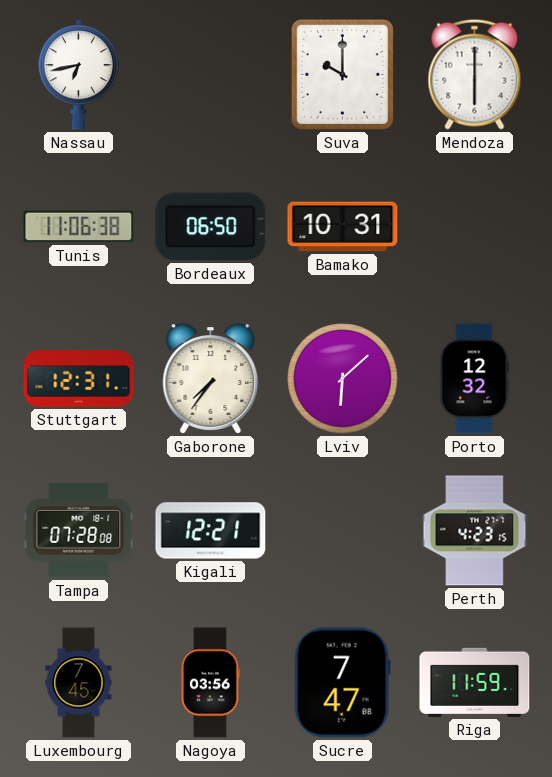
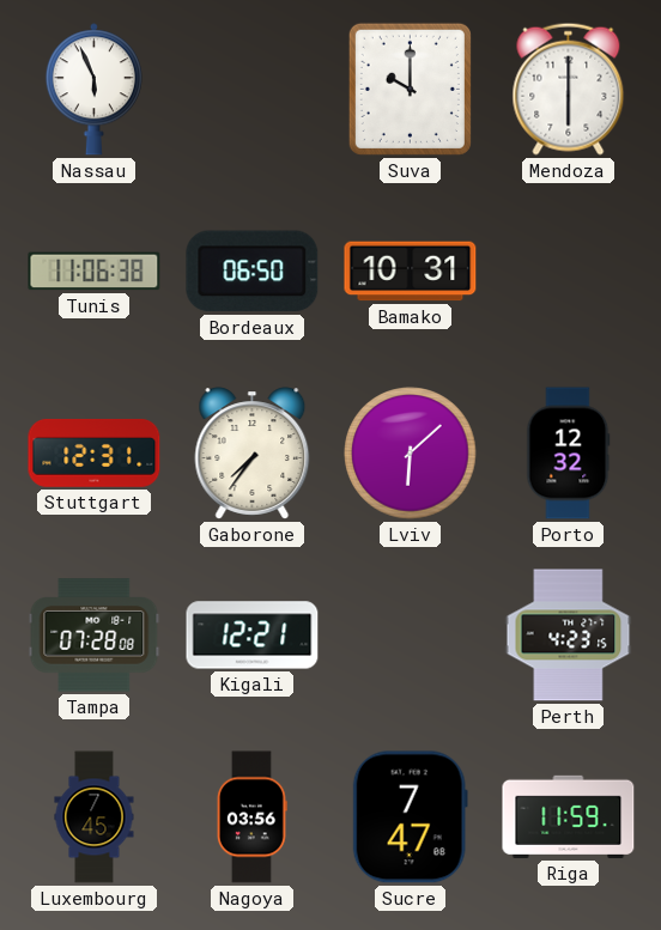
Nassau: 6:43 -> 5:56 (93, 90)
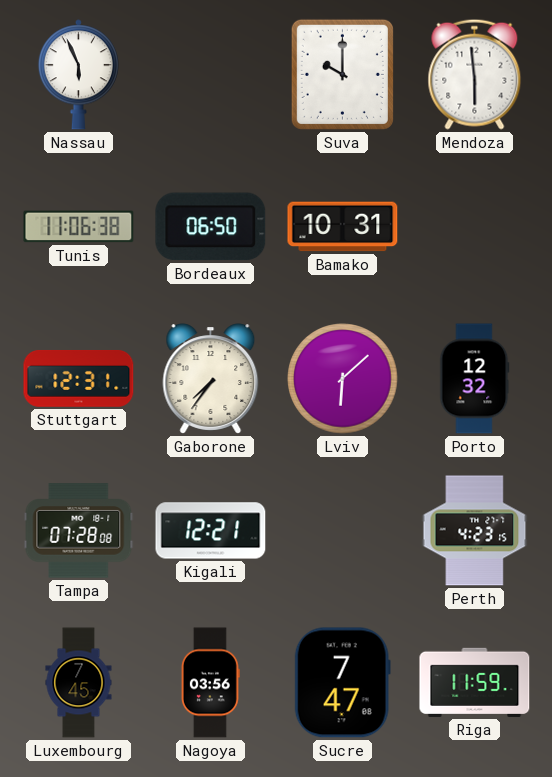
Mendoza: 6:00 -> 5:59 (475, 74)
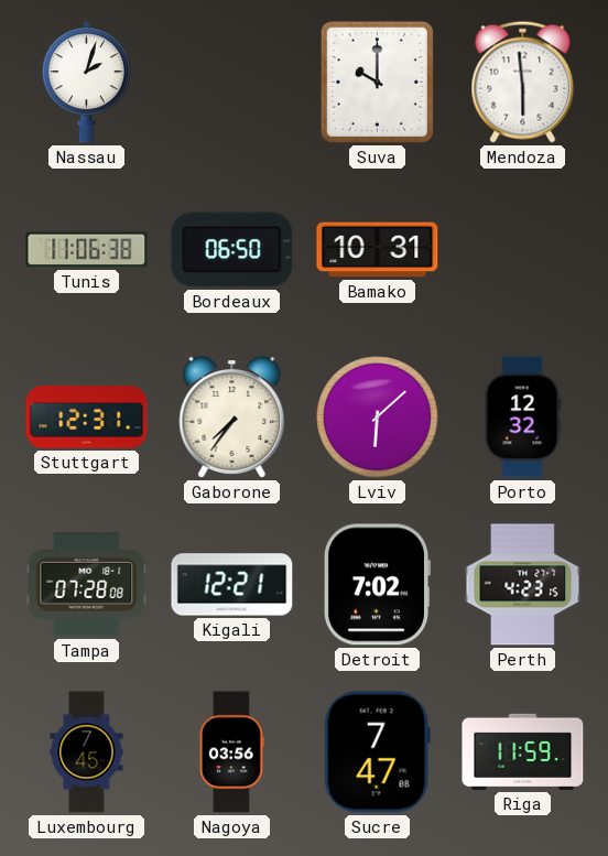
Nassau: 5:56 -> 2:03 (86, 83)
Detroit: none -> 7:02 (377, 585)
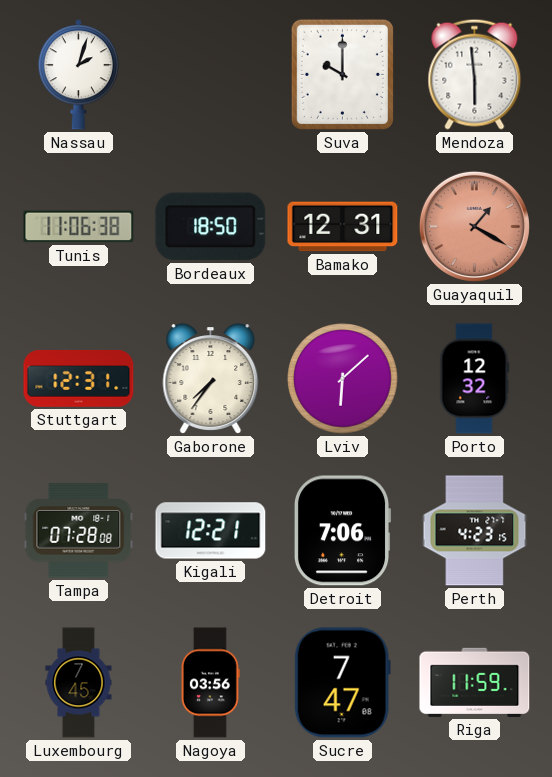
Bordeaux: 06:50 -> 18:50 (211, 227)
Bamako: 10:31 -> 12:31 (343, 227)
Guayaquil: none -> 1:20 (474, 226)
Detroit: 7:02 -> 7:06 (342, 531)
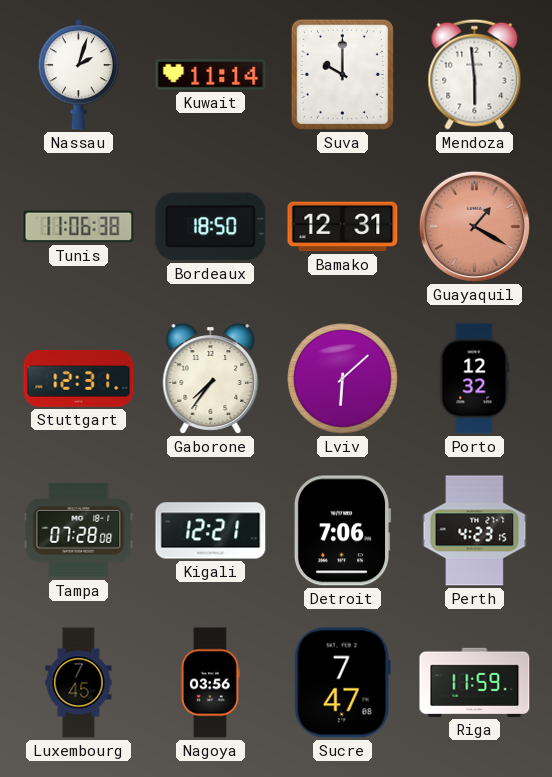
Kuwait: none -> 11:14 (211, 75)
